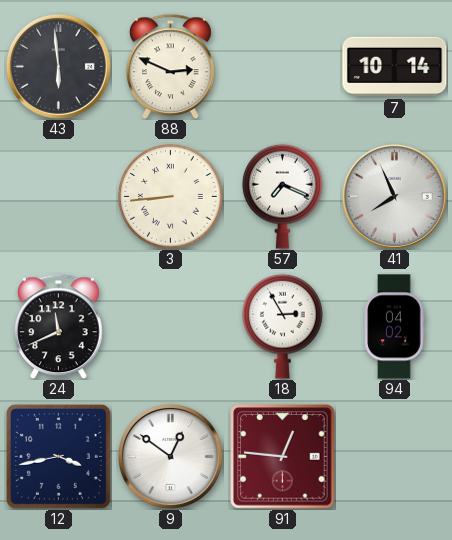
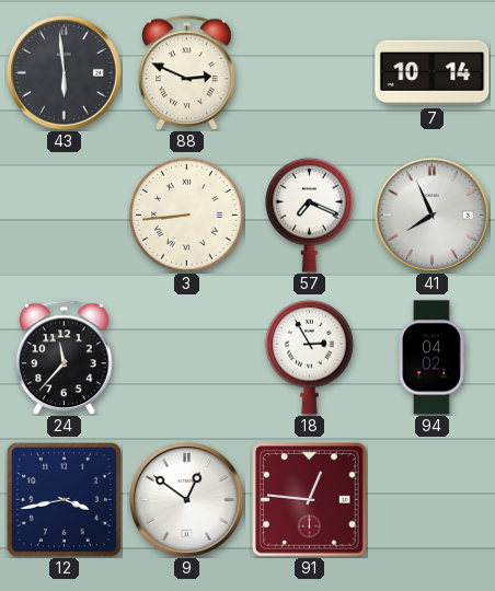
24: 11:41 -> 11:37 (65, 357)
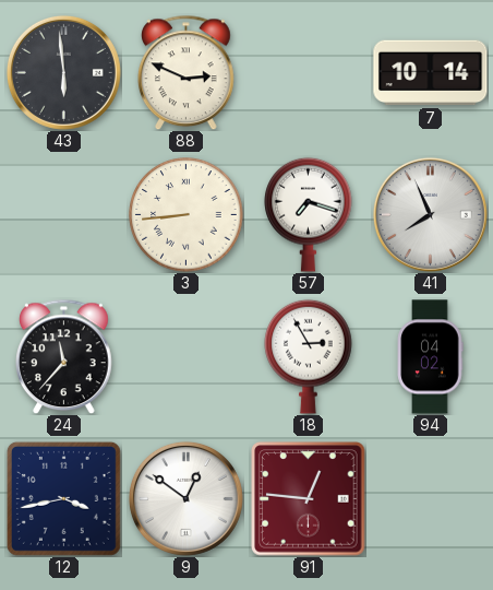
57: 7:19 -> 7:18 (309, 214)
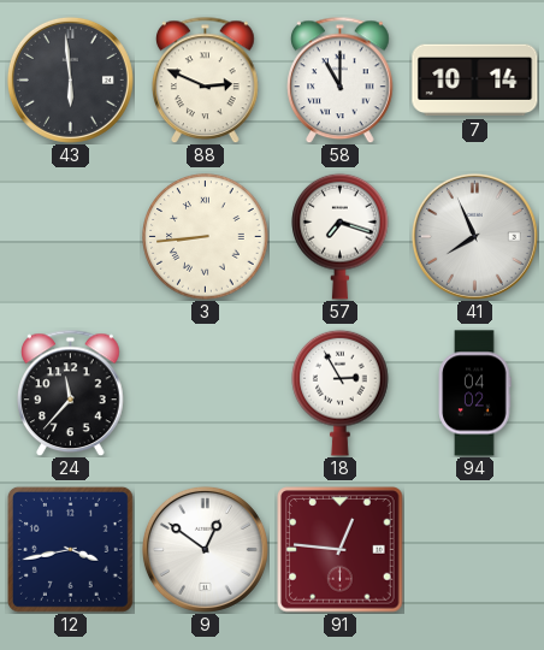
58: none -> 11:00 (341, 79)
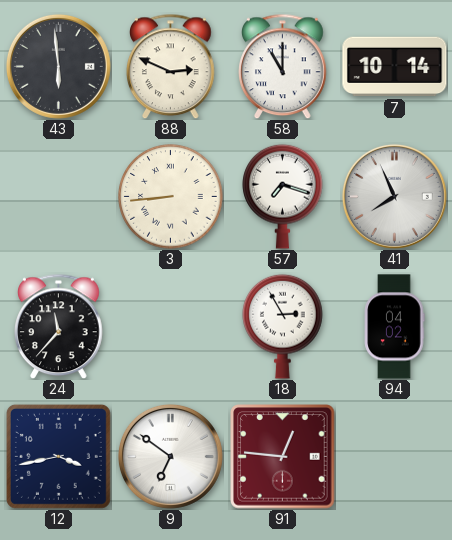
9: 12:51 -> 6:51 (170, 456)
